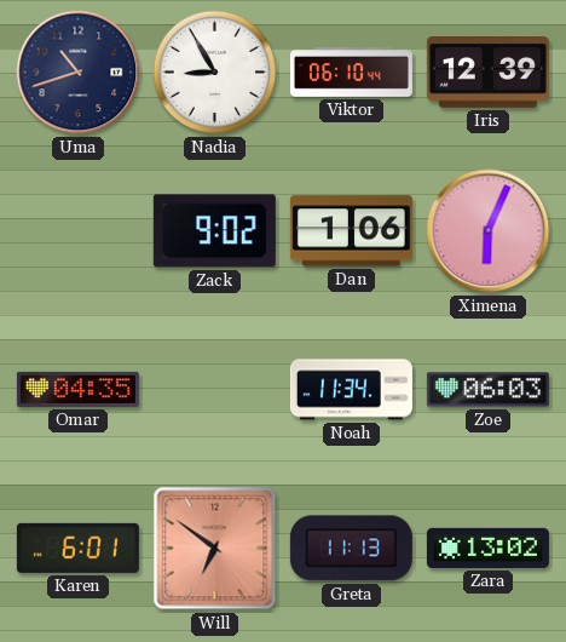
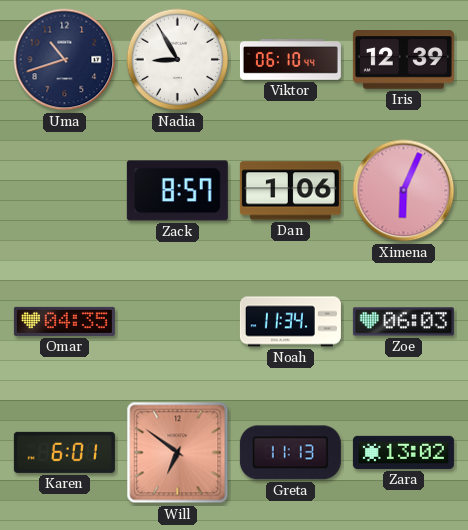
Zack: 9:02 -> 8:57 (177, 191)
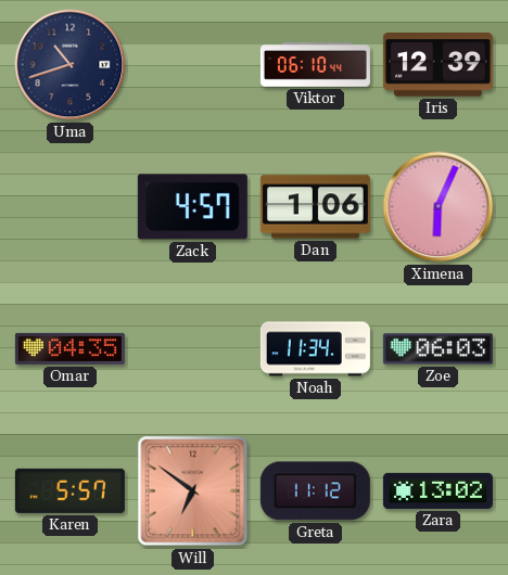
Nadia: 8:55 -> none (178, 60)
Zack: 8:57 -> 4:57 (192, 207)
Karen: 6:01 -> 5:57 (69, 490)
Greta: 11:13 -> 11:12 (315, 491)
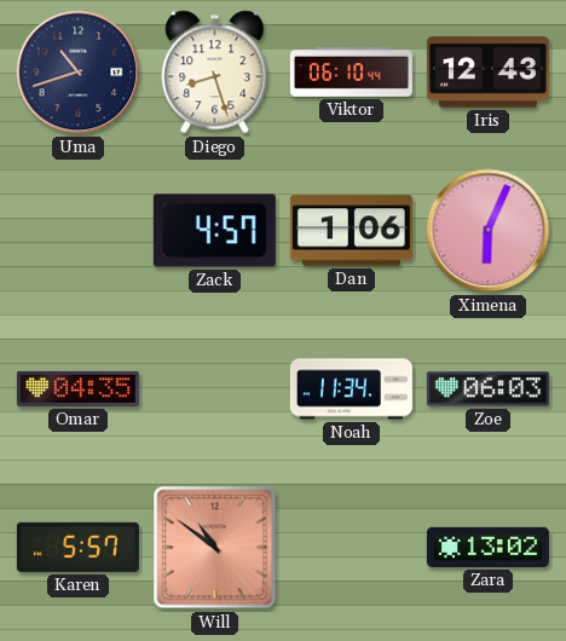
Diego: none -> 8:27 (215, 73)
Iris: 12:39 -> 12:43 (487, 73)
Will: 6:51 -> 10:51 (215, 548)
Greta: 11:12 -> none (315, 491)
